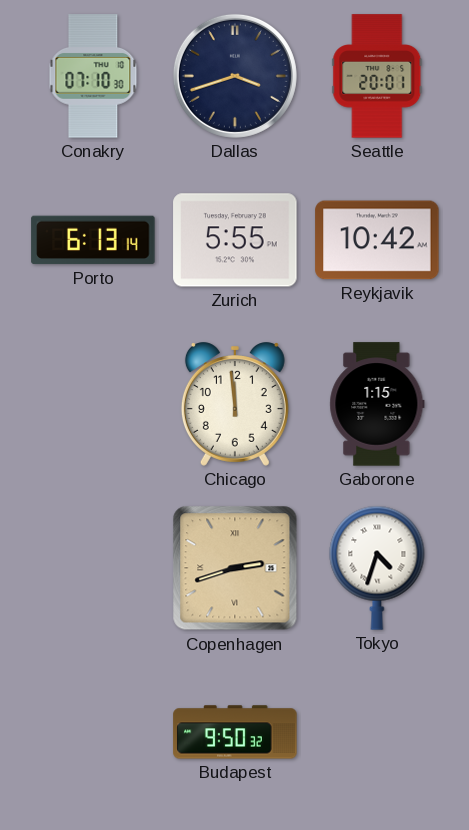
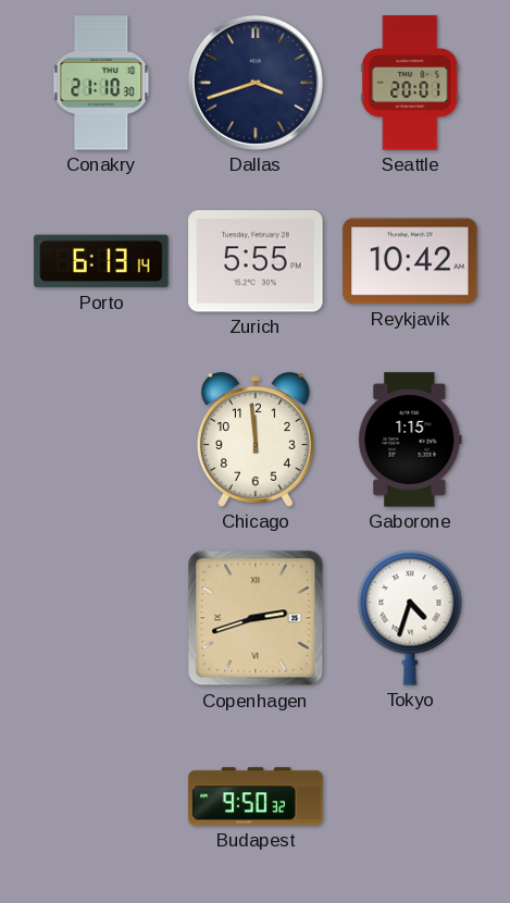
Conakry: 07:10 -> 21:10 (101, 83)
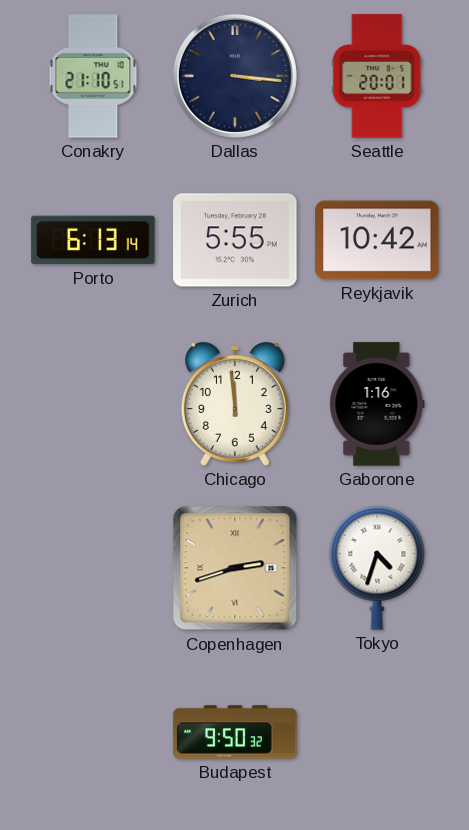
Conakry: 21:10:30 -> 21:10:51 (93, 76)
Dallas: 3:42 -> 3:16 (235, 76)
Gaborone: 1:15 -> 1:16 (377, 404)
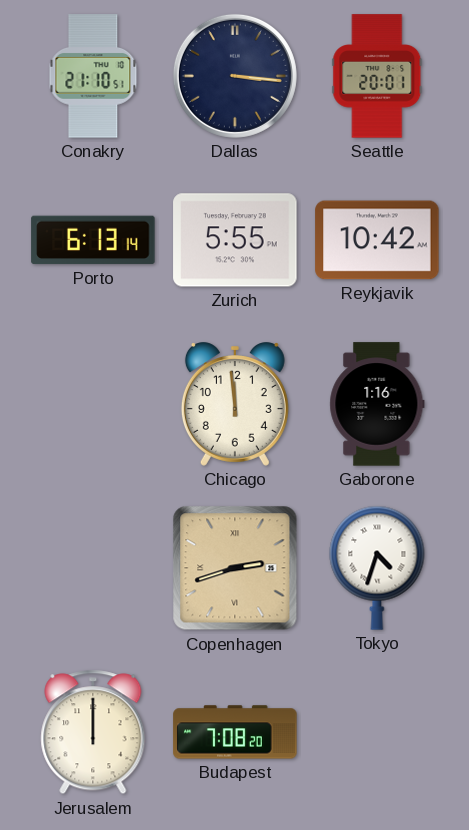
Jerusalem: none -> 12:00 (93, 732)
Budapest: 9:50 -> 7:08 (235, 732)
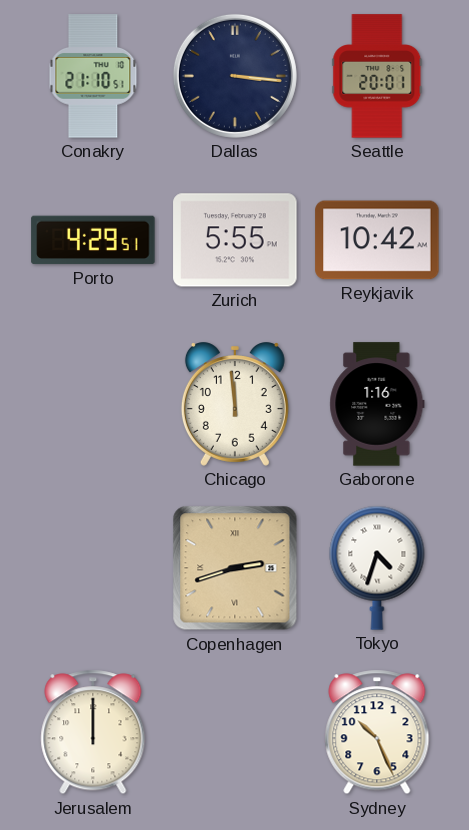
Porto: 6:13 -> 4:29 (93, 240)
Budapest: 7:08 -> none (235, 732)
Sydney: none -> 10:26 (377, 732)
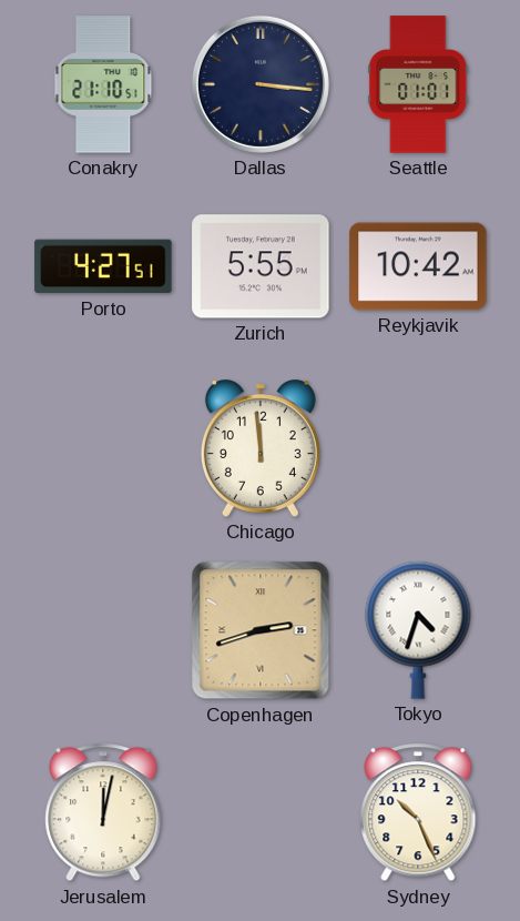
Seattle: 20:01 -> 01:01 (418, 84)
Porto: 4:29 -> 4:27 (103, 266)
Gaborone: 1:16 -> none (377, 404)
Jerusalem: 12:00 -> 12:02 (103, 812)
